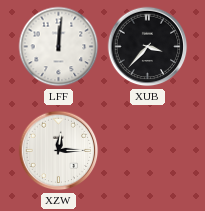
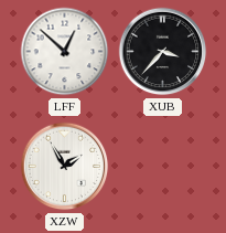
LFF: 12:01 -> 12:52 (65, 52)
XZW: 12:15 -> 1:55 (65, 167)
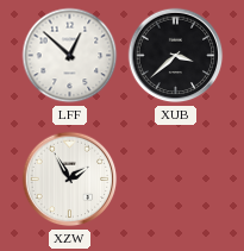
XUB: 3:37 -> 3:38 (176, 56)
